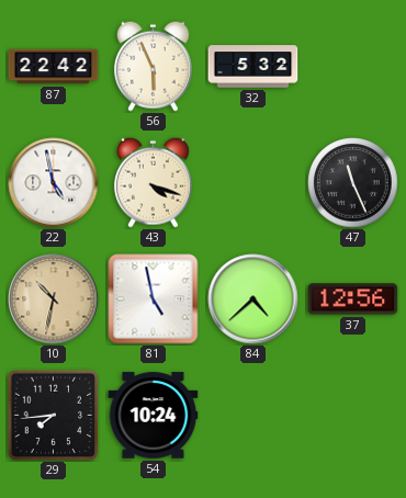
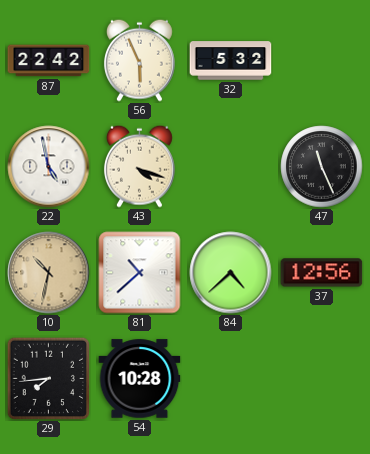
81: 4:58 -> 10:38 (140, 273)
54: 10:24 -> 10:28 (140, 379)
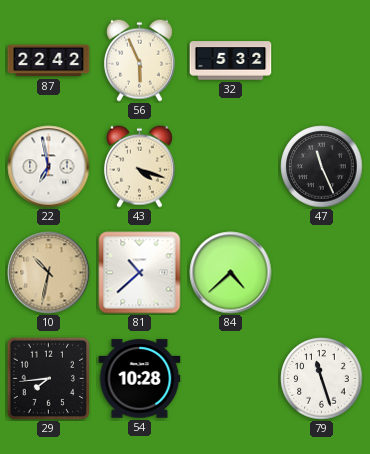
22: 4:58 -> 6:58 (49, 167)
37: 12:56 -> none (322, 273)
79: none -> 11:27 (322, 379)
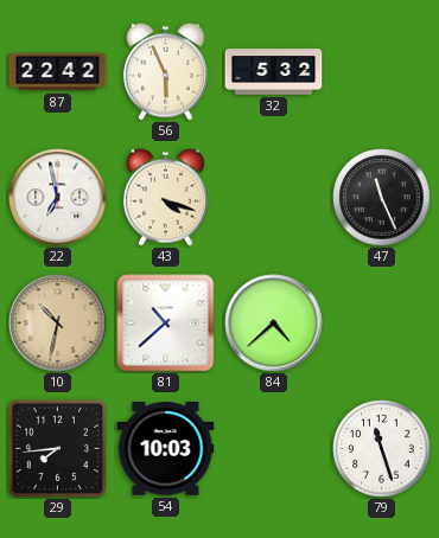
54: 10:28 -> 10:03 (166, 449)
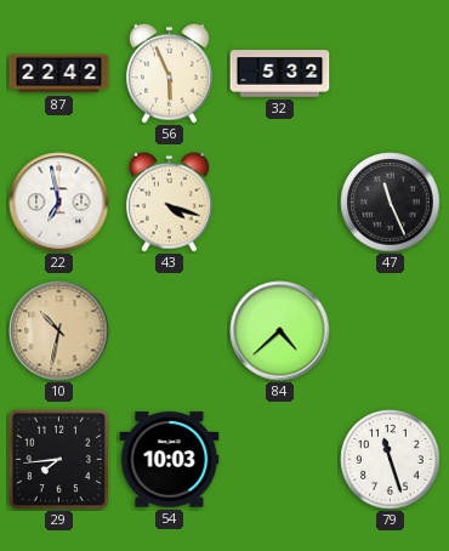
81: 10:38 -> none (166, 324)
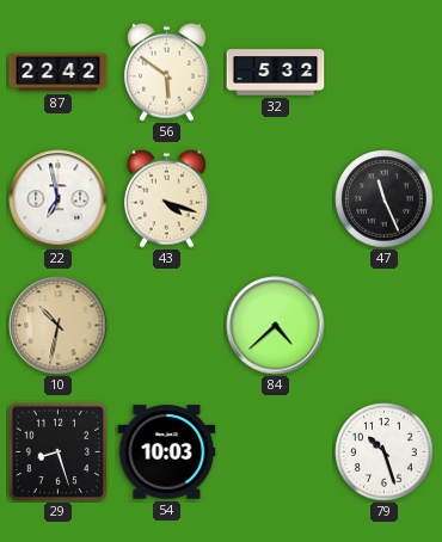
56: 5:56 -> 5:51 (166, 72)
29: 7:44 -> 8:27 (57, 451)
79: 11:27 -> 10:27 (385, 452)
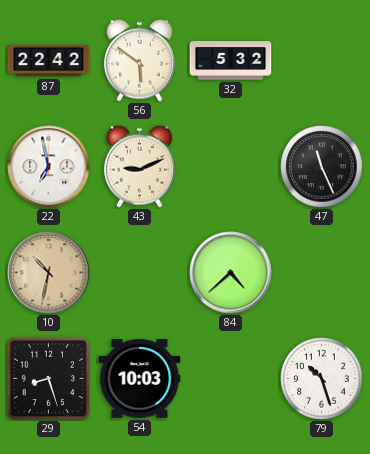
43: 4:18 -> 9:11 (139, 166)
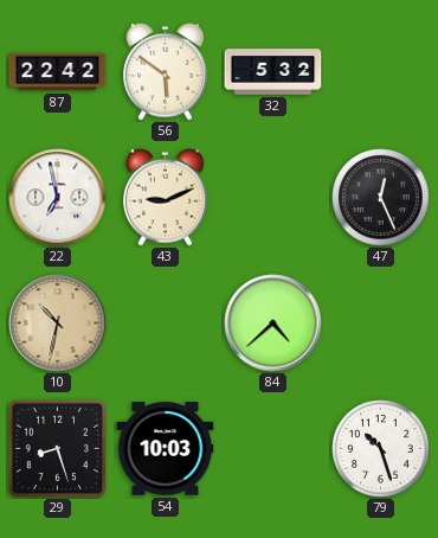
47: 11:26 -> 12:26 (381, 198)
